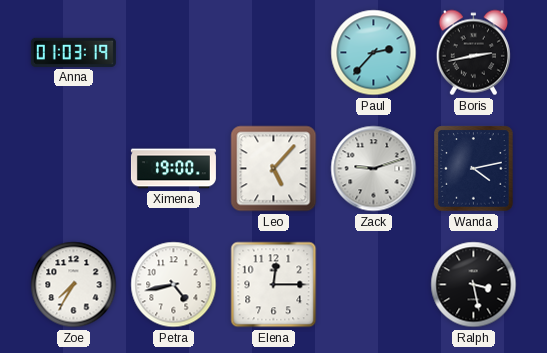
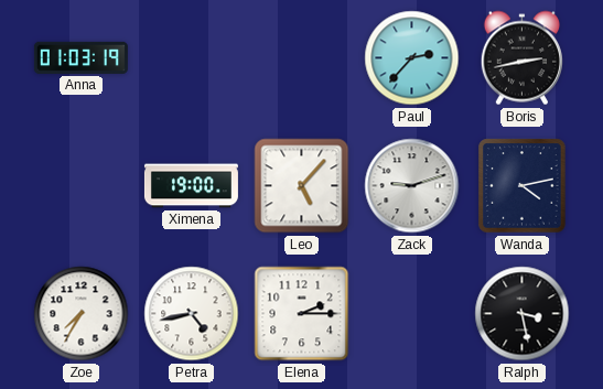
Elena: 12:15 -> 2:15 (302, 314)
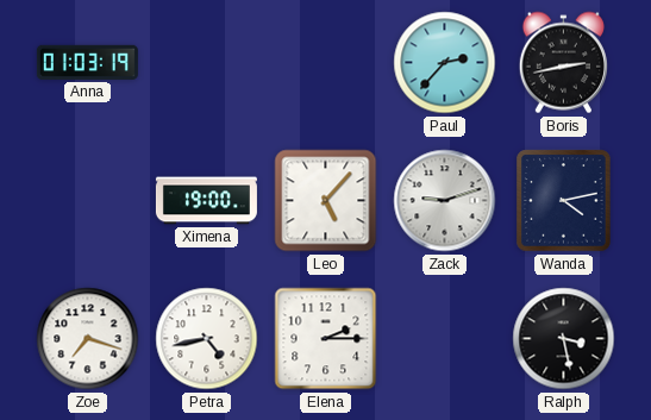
Zoe: 7:35 -> 7:18 (88, 339)
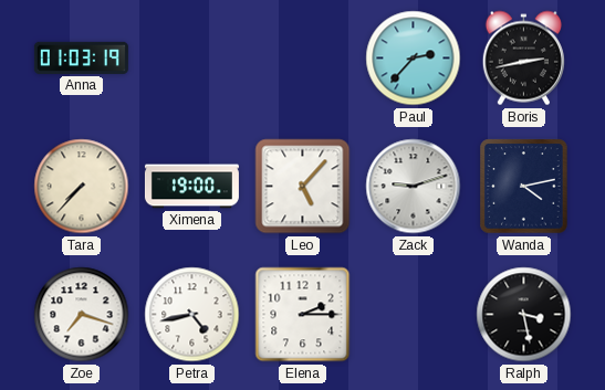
Tara: none -> 7:37 (82, 187)
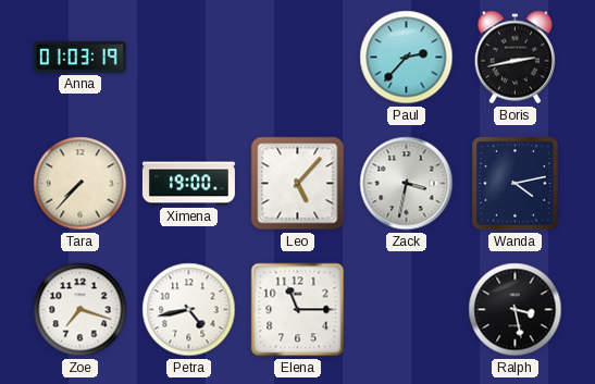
Zack: 9:12 -> 3:32 (407, 184)
Elena: 2:15 -> 11:15 (298, 310)
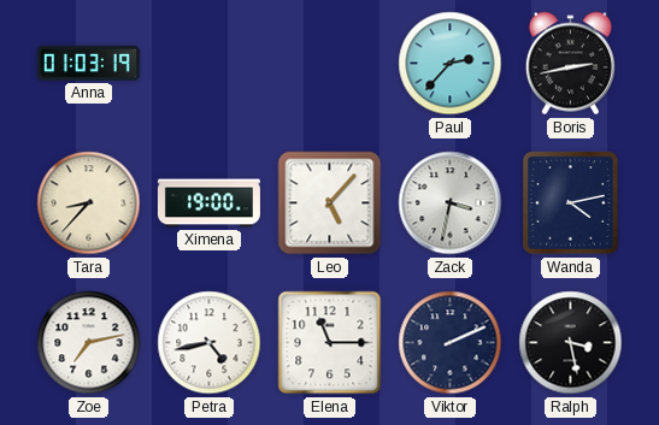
Tara: 7:37 -> 8:37 (89, 203)
Zoe: 7:18 -> 7:13 (89, 343)
Viktor: none -> 2:11 (451, 343)
